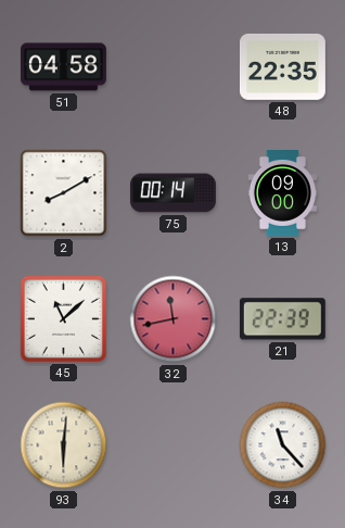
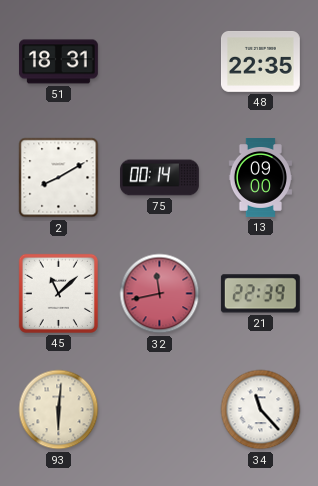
51: 04:58 -> 18:31 (59, 62)
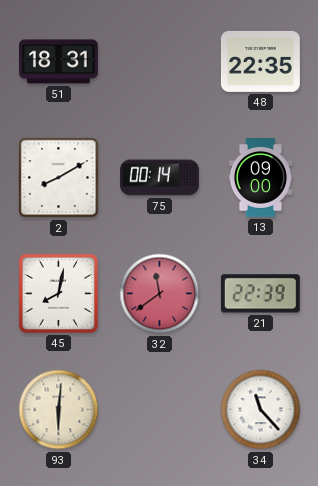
45: 11:08 -> 8:02 (58, 293)
32: 11:43 -> 11:39 (160, 294)
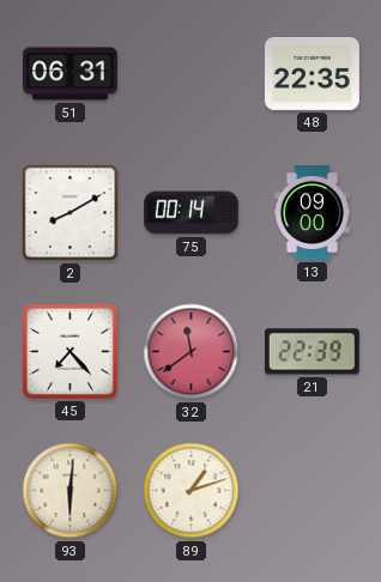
51: 18:31 -> 06:31 (71, 74)
45: 8:02 -> 7:23 (69, 351)
89: none -> 1:12 (192, 491)
34: 11:23 -> none (261, 410)
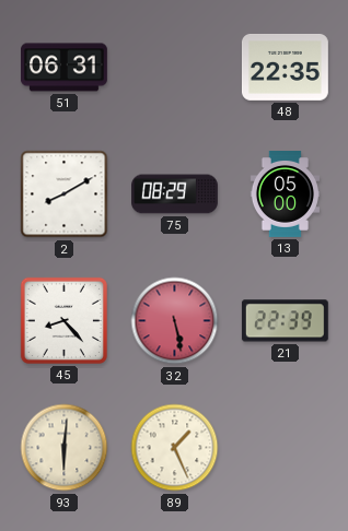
75: 00:14 -> 08:29 (175, 194)
13: 09:00 -> 05:00 (285, 194)
45: 7:23 -> 8:23 (63, 320)
32: 11:39 -> 5:28 (175, 321)
89: 1:12 -> 1:26 (175, 448)
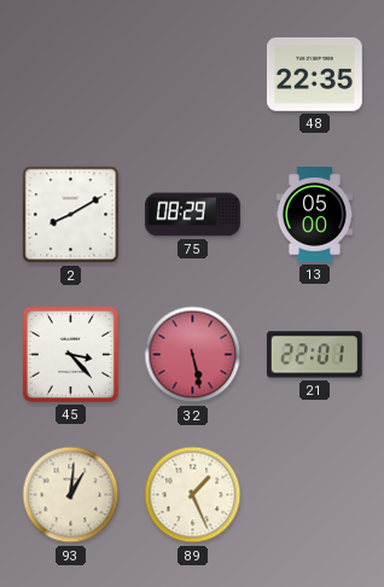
51: 06:31 -> none (65, 68)
45: 8:23 -> 3:23 (70, 354)
21: 22:39 -> 22:01 (314, 355)
93: 6:01 -> 1:01 (71, 495)
